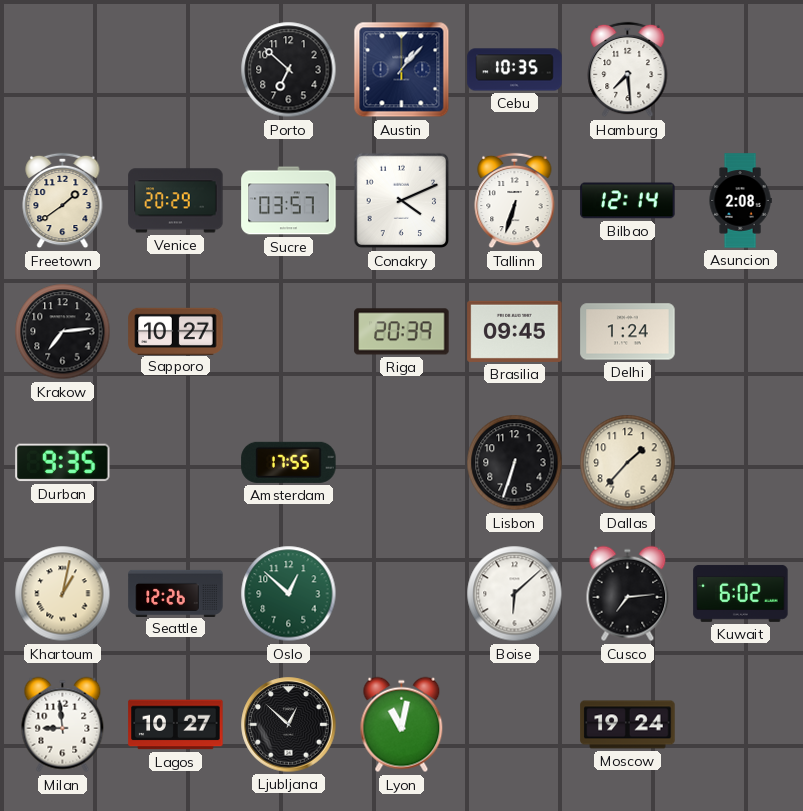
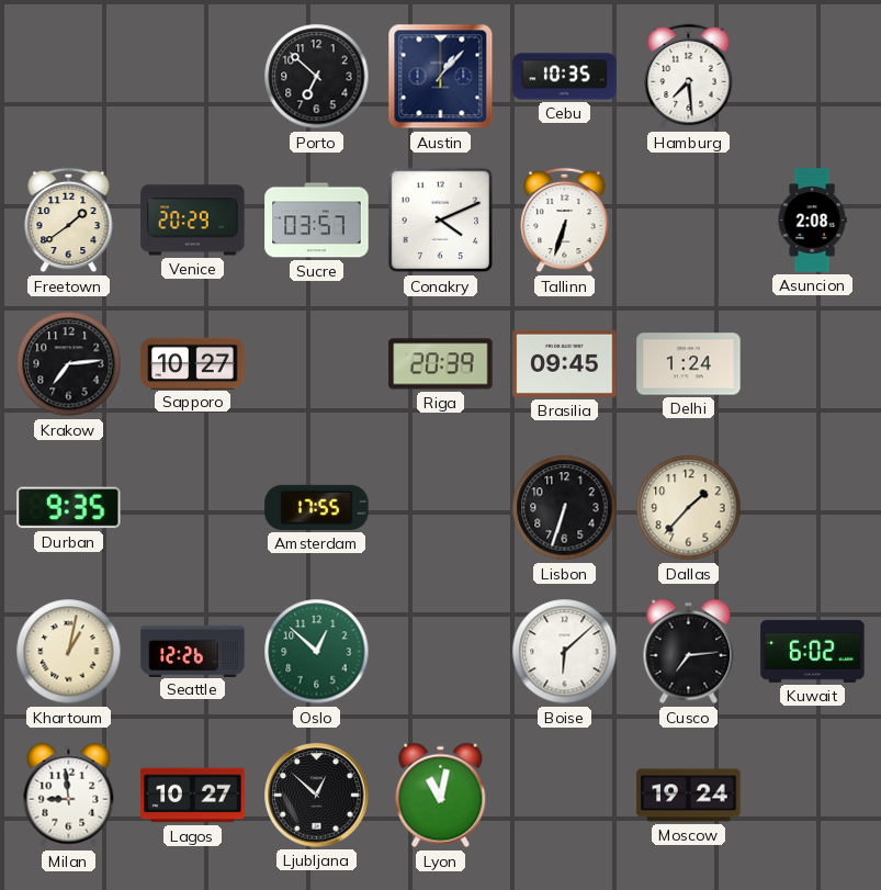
Bilbao: 12:14 -> none (628, 201)
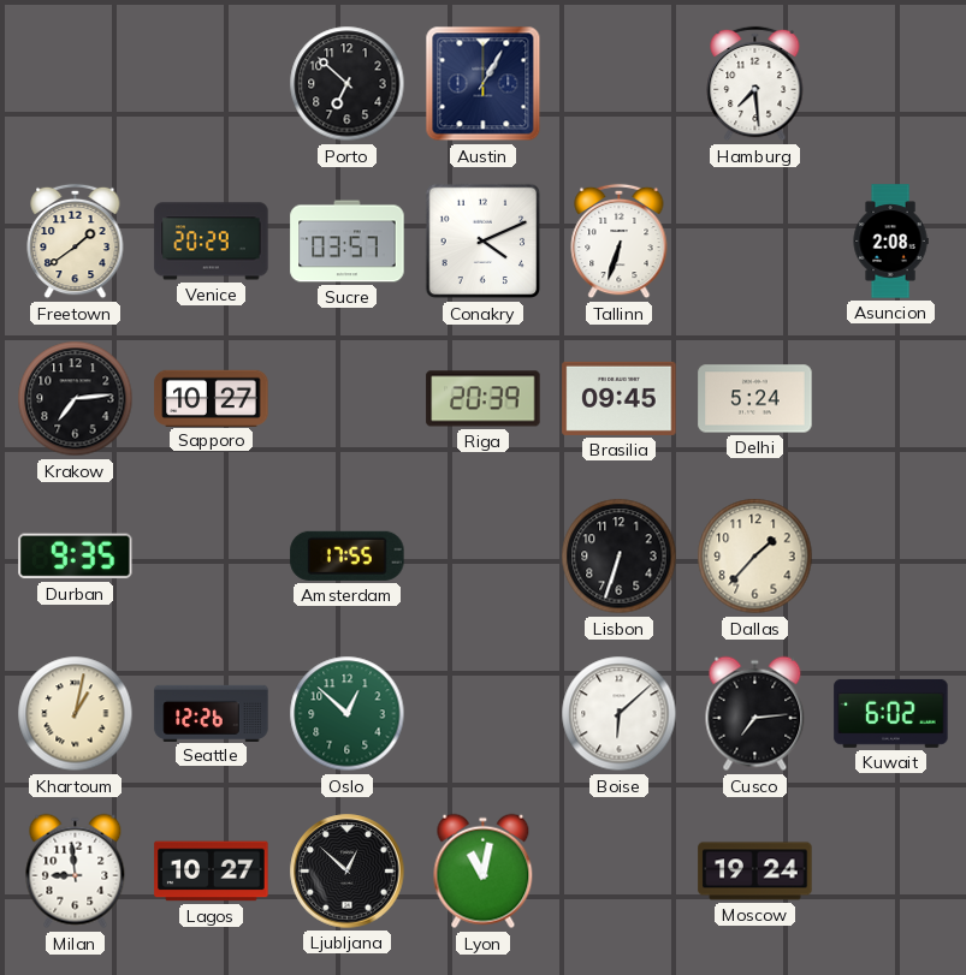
Austin: 1:07 -> 1:05 (484, 84)
Cebu: 10:35 -> none (565, 77)
Delhi: 1:24 -> 5:24 (755, 399)
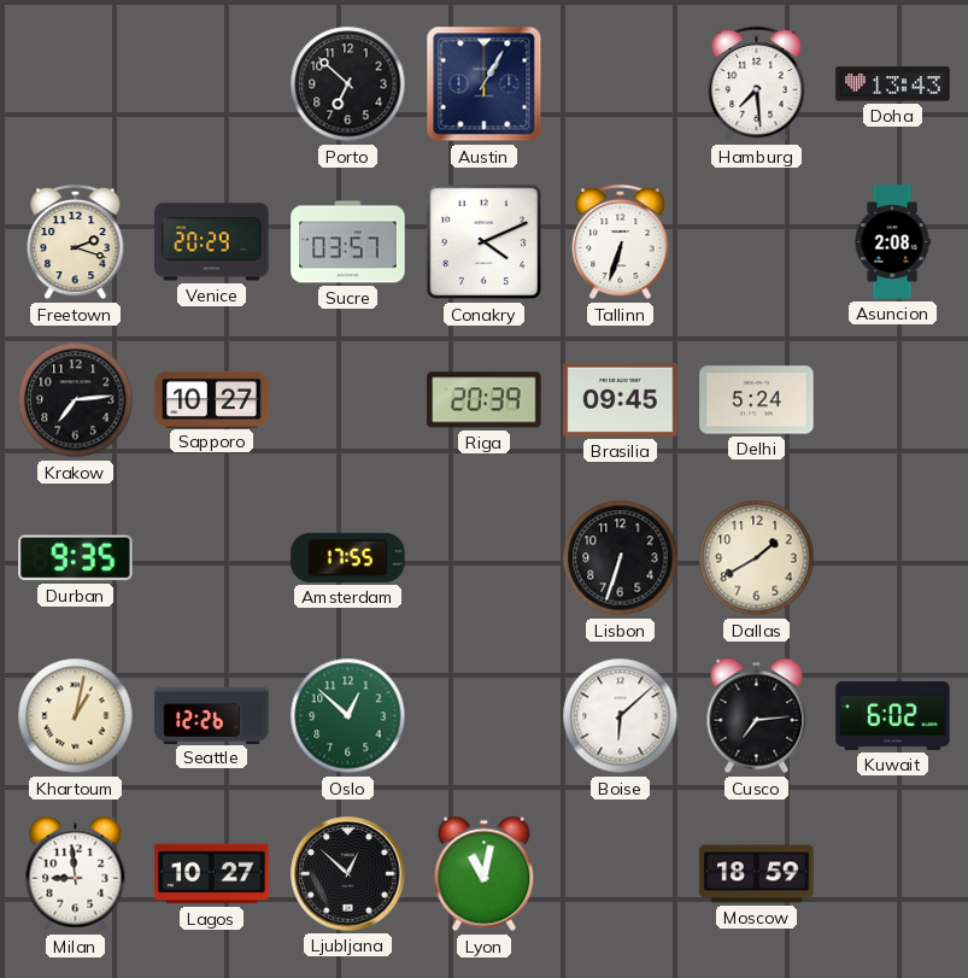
Doha: none -> 13:43 (893, 84)
Freetown: 1:39 -> 2:18 (76, 242)
Dallas: 1:37 -> 1:40 (757, 558)
Moscow: 19:24 -> 18:59 (757, 874)
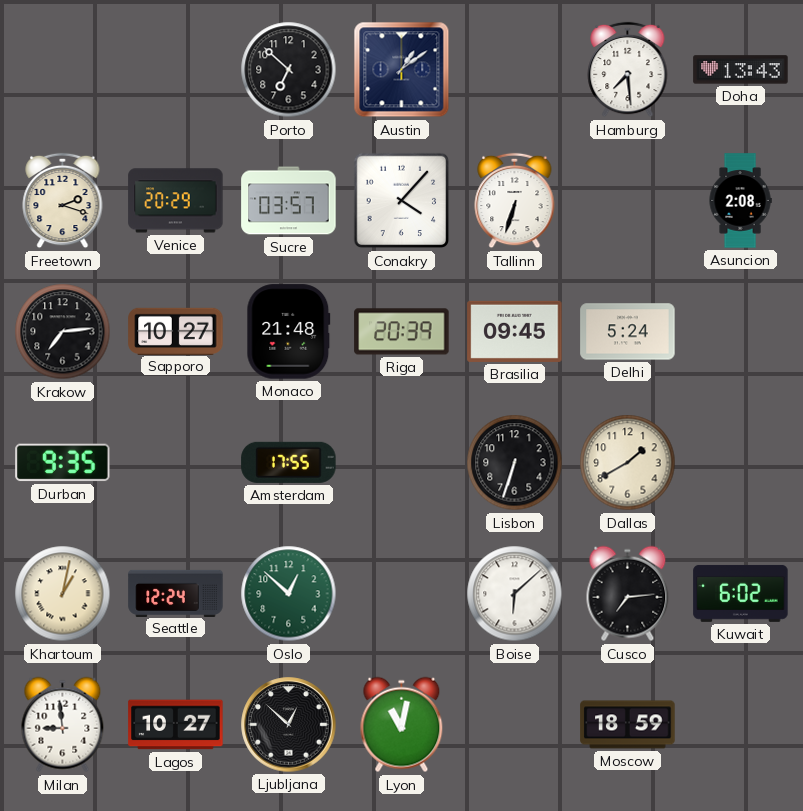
Austin: 1:05 -> 1:09 (402, 70)
Conakry: 4:11 -> 4:07 (402, 201)
Monaco: none -> 21:48 (289, 332)
Seattle: 12:26 -> 12:24 (176, 593)
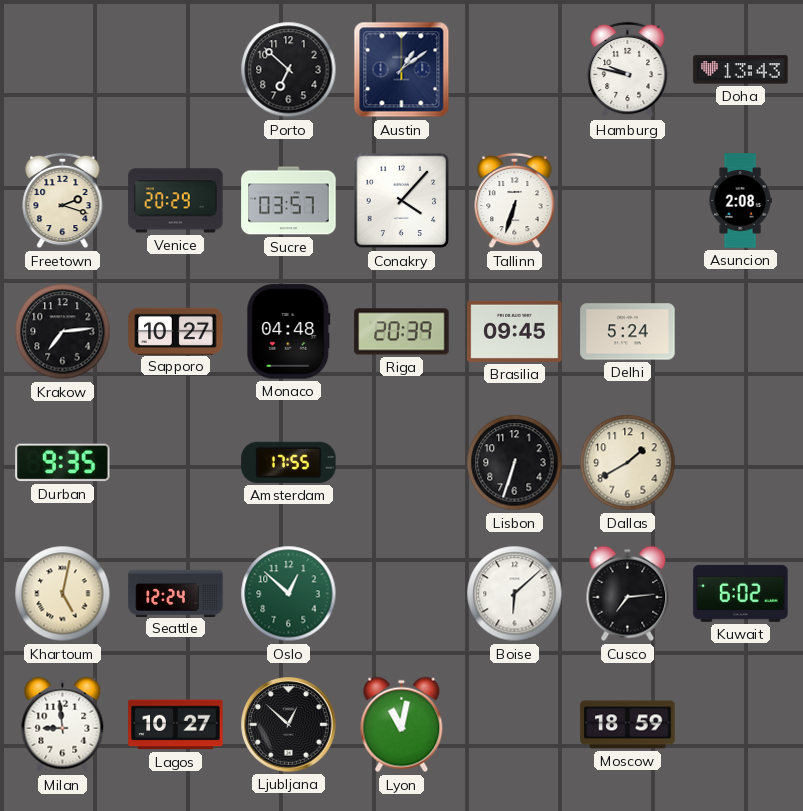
Hamburg: 7:29 -> 9:47 (628, 70)
Monaco: 21:48 -> 04:48 (289, 332)
Khartoum: 1:02 -> 5:02 (63, 594)
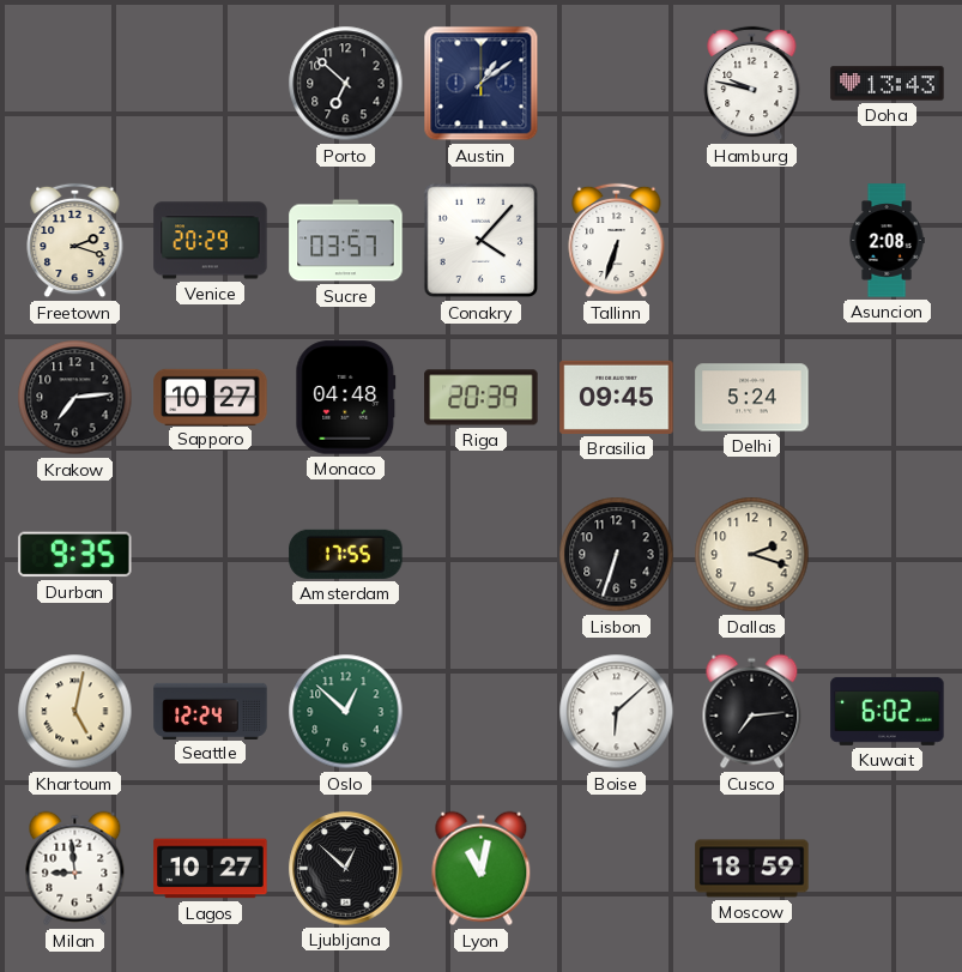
Dallas: 1:40 -> 2:18 (752, 555)
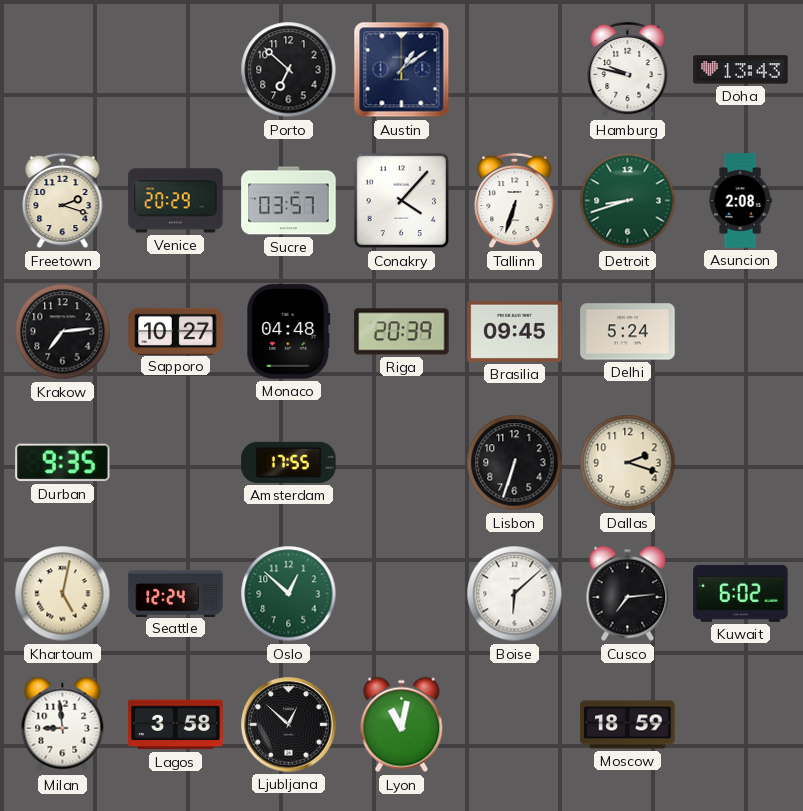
Detroit: none -> 8:42 (628, 201)
Lagos: 10:27 -> 3:58 (176, 725)
